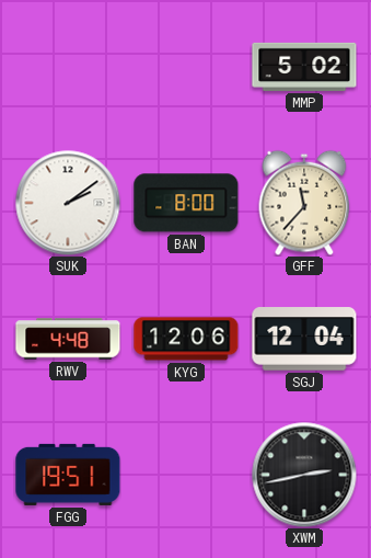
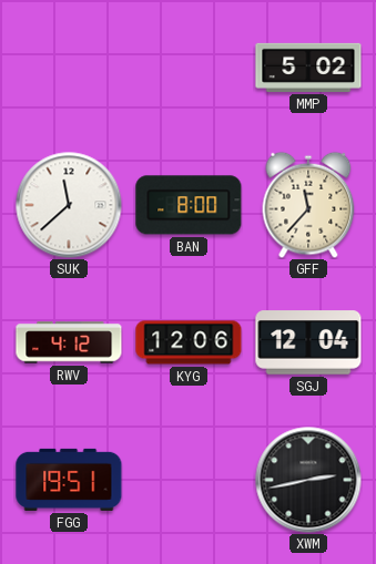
SUK: 2:09 -> 11:38 (69, 205)
RWV: 4:48 -> 4:12 (69, 342)
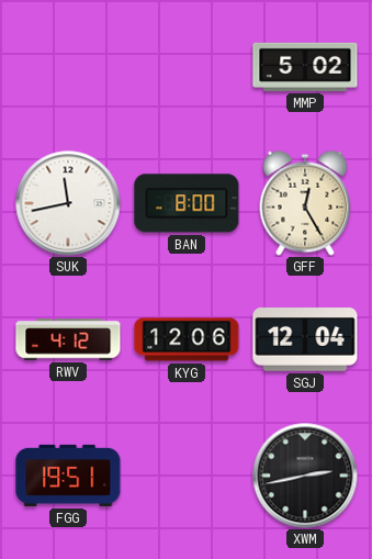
SUK: 11:38 -> 11:43 (68, 203)
GFF: 11:37 -> 12:25 (305, 203)
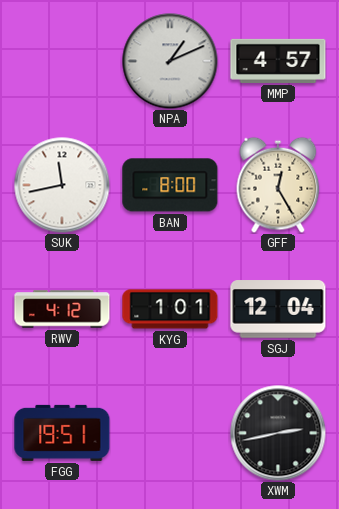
NPA: none -> 1:11 (170, 61)
MMP: 5:02 -> 4:57 (278, 61)
KYG: 12:06 -> 1:01 (170, 309)
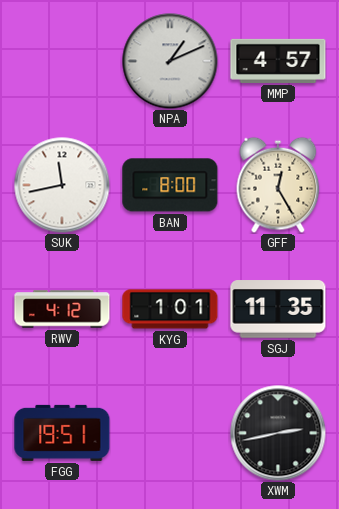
SGJ: 12:04 -> 11:35 (278, 309)
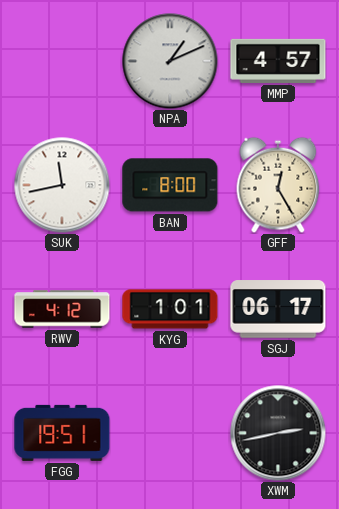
SGJ: 11:35 -> 06:17 (278, 309)
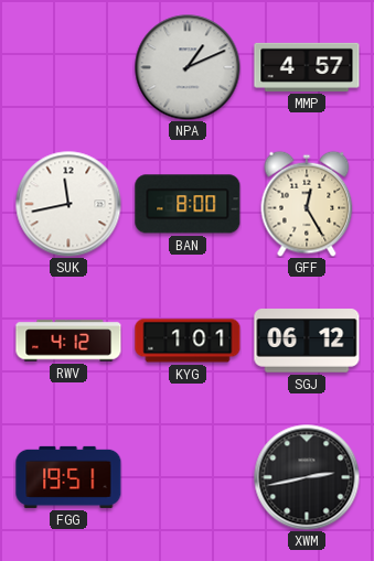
SGJ: 06:17 -> 06:12 (307, 341)
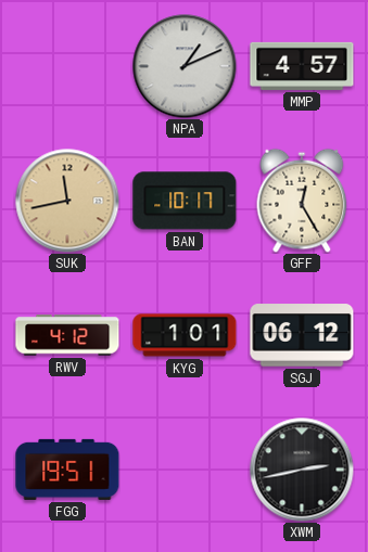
SUK dial: white -> champagne (67, 201)
BAN: 8:00 -> 10:17 (185, 201)
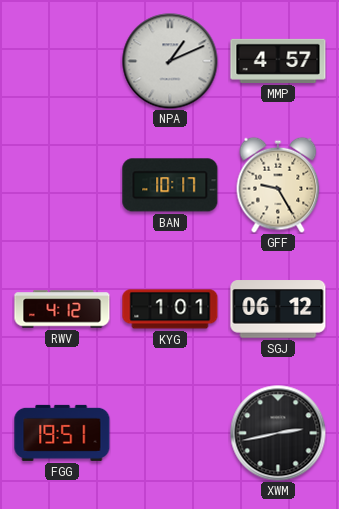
SUK: 11:43 -> none (67, 201)
GFF: 12:25 -> 9:25 (278, 185)
